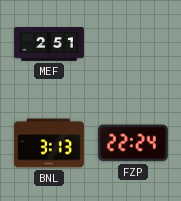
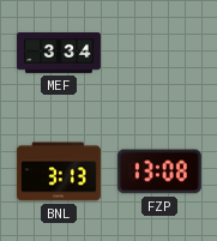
MEF: 2:51 -> 3:34 (59, 54)
FZP: 22:24 -> 13:08 (159, 171)
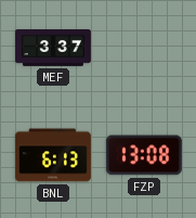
MEF: 3:34 -> 3:37 (53, 49)
BNL: 3:13 -> 6:13 (53, 155)
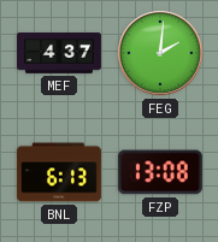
MEF: 3:37 -> 4:37 (59, 54)
FEG: none -> 2:01 (161, 54)
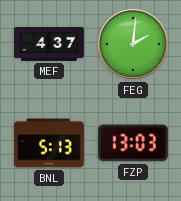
BNL: 6:13 -> 5:13 (49, 143)
FZP: 13:08 -> 13:03 (133, 143)
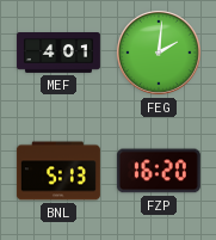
MEF: 4:37 -> 4:01 (58, 54)
FZP: 13:03 -> 16:20 (159, 171)
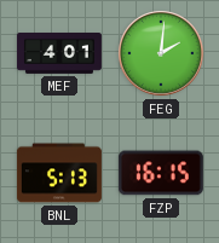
FZP: 16:20 -> 16:15 (161, 173)
